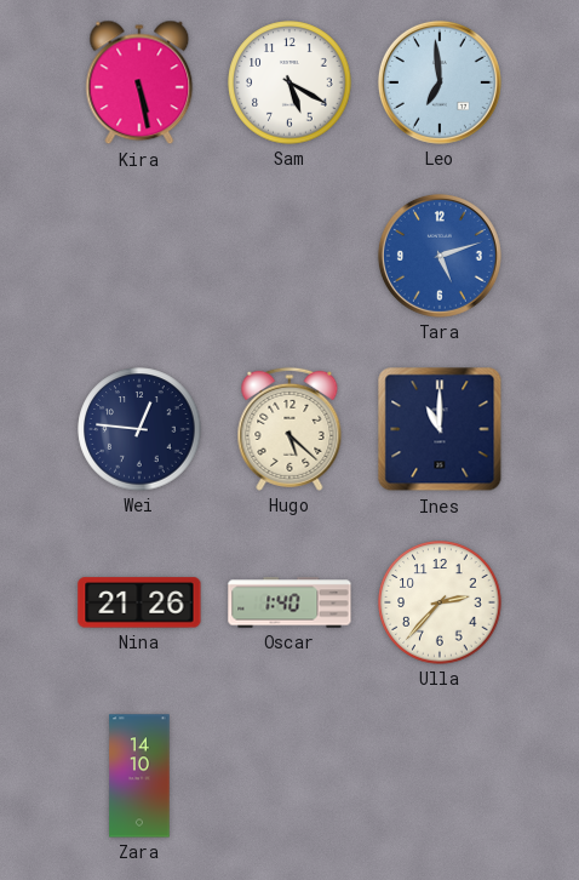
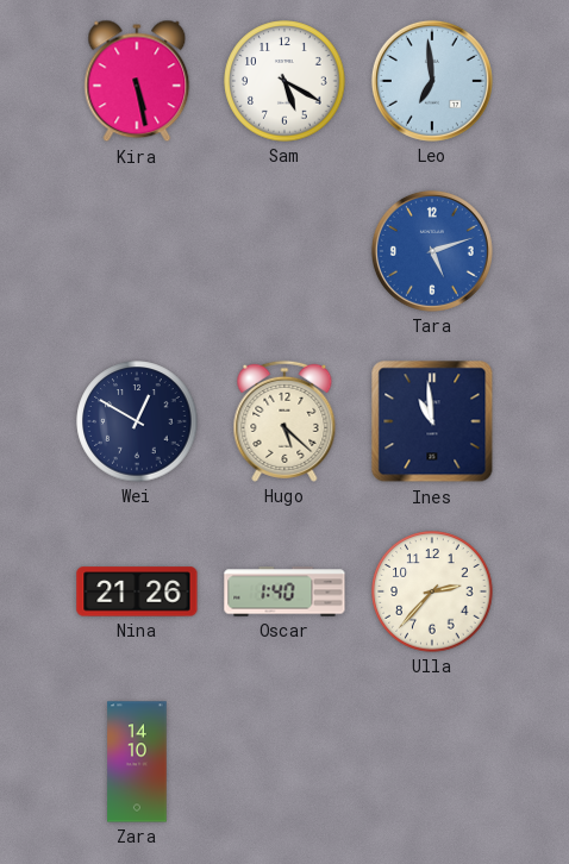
Wei: 12:46 -> 12:50 (137, 421)
Ines: 11:00 -> 10:59 (432, 421)
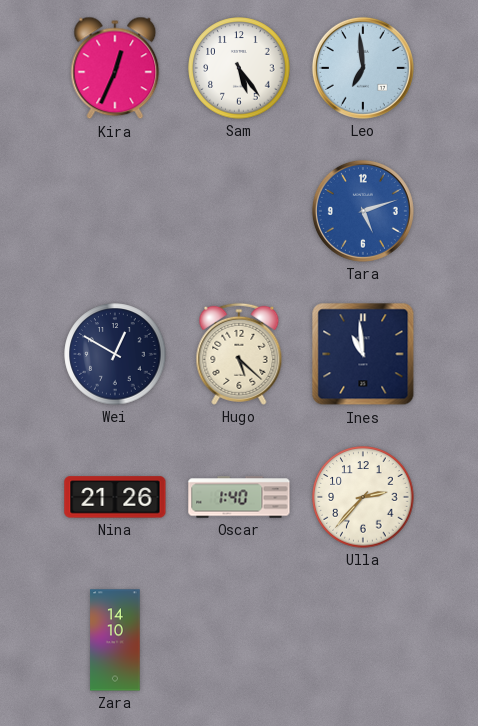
Kira: 5:28 -> 12:34 (115, 68)
Sam: 5:20 -> 5:24 (239, 68)
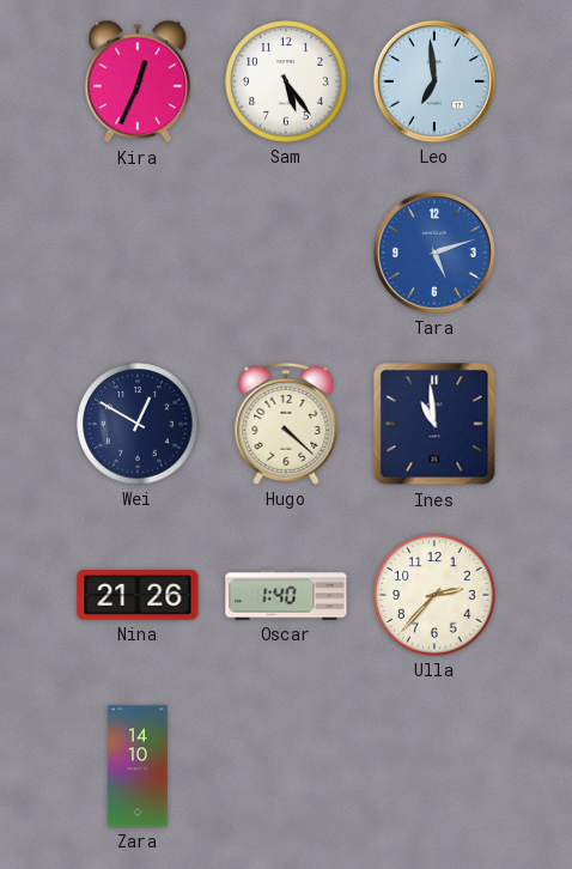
Hugo: 5:22 -> 4:22 (286, 424)
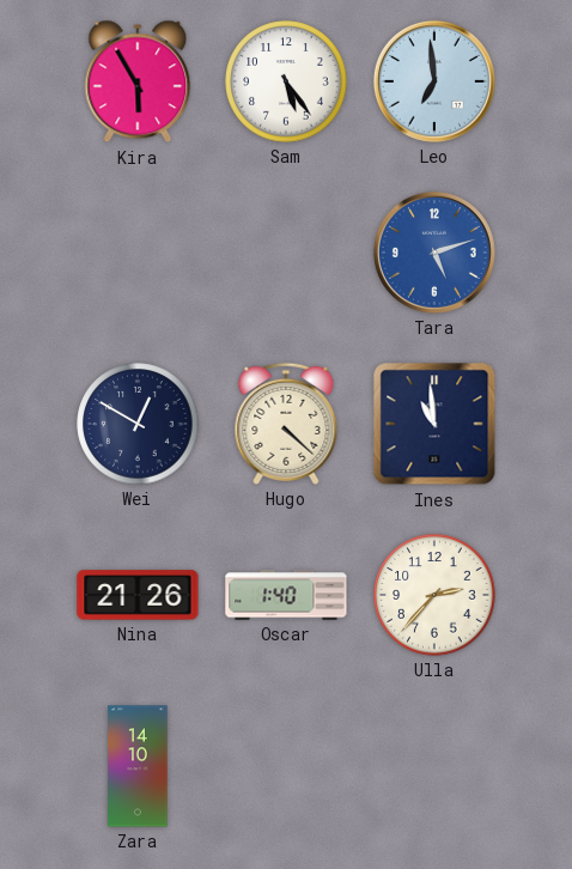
Kira: 12:34 -> 5:55 (138, 81)
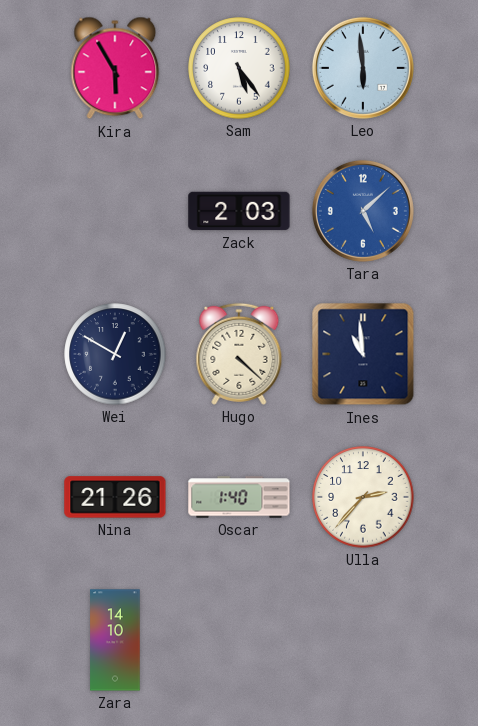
Leo: 6:59 -> 5:59 (363, 68)
Zack: none -> 2:03 (239, 211)
Tara: 5:12 -> 5:08 (363, 211)
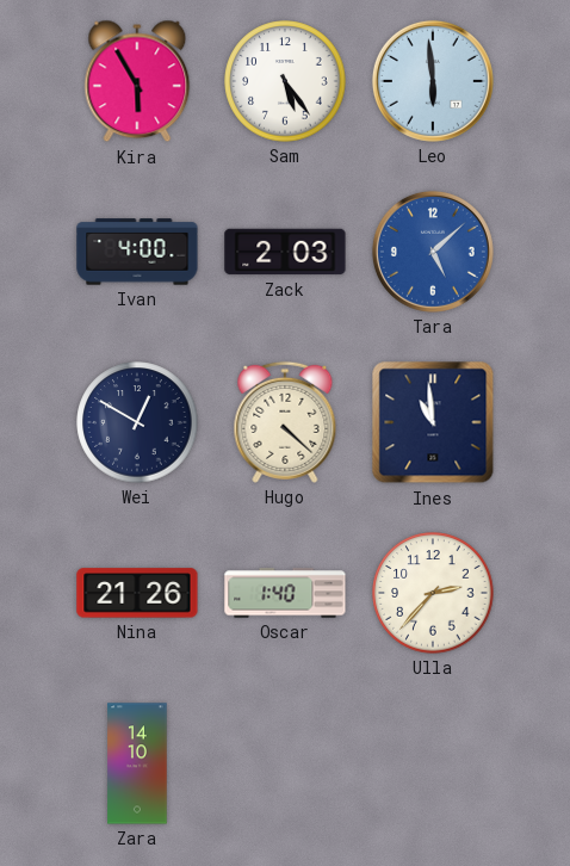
Ivan: none -> 4:00 (137, 252)
